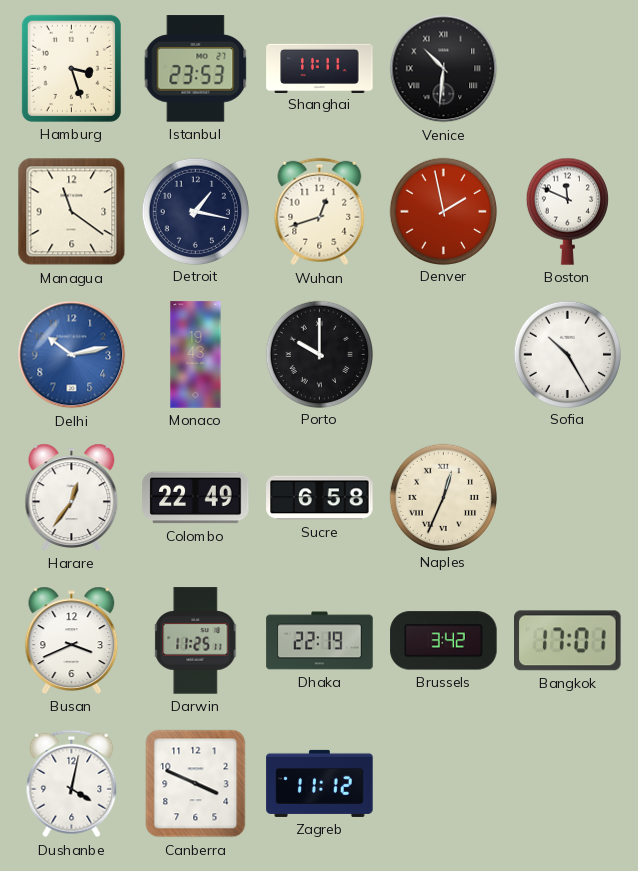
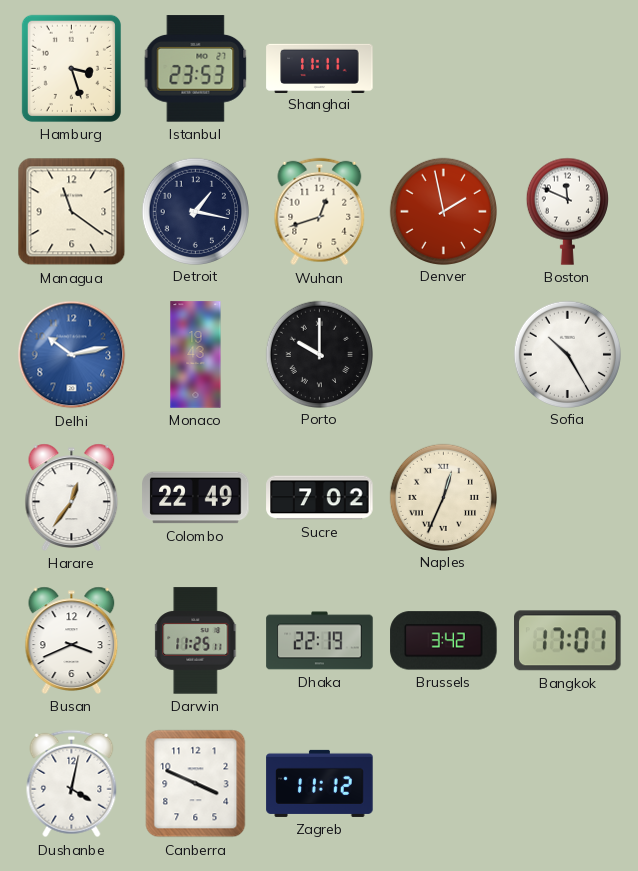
Venice: 10:31 -> none (444, 69)
Sucre: 6:58 -> 7:02 (320, 498)
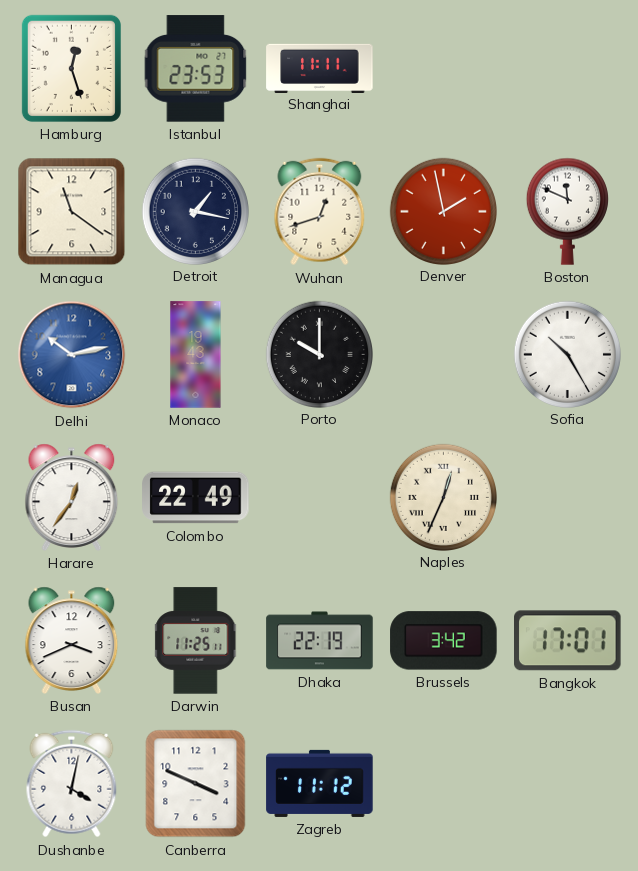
Hamburg: 3:27 -> 12:27 (71, 68)
Sucre: 7:02 -> none (320, 498)
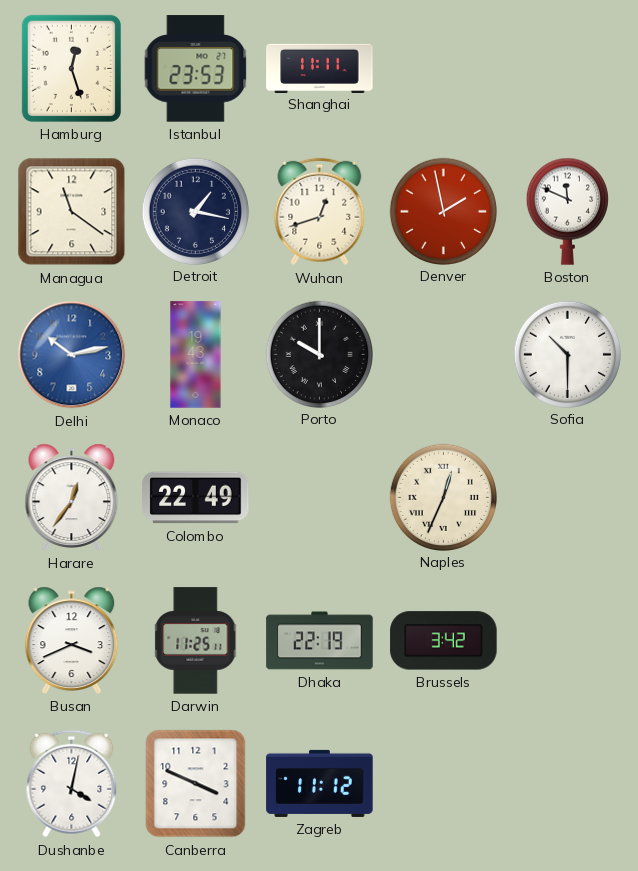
Sofia: 10:25 -> 10:30 (567, 354)
Bangkok: 17:01 -> none (568, 641)
